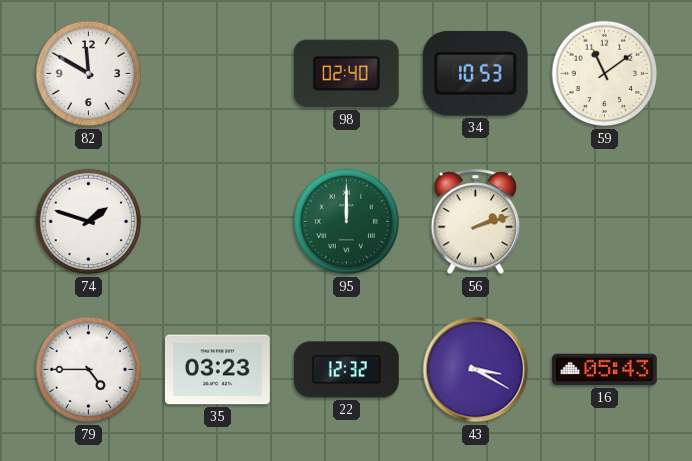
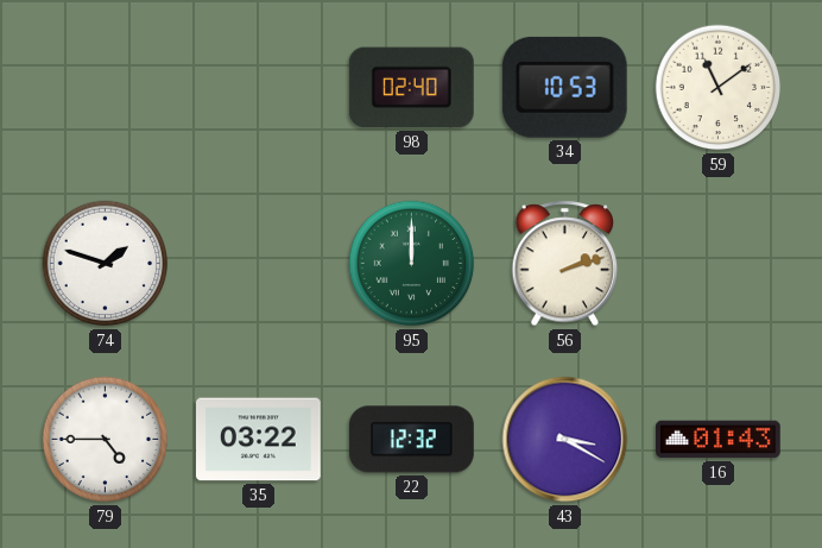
82: 11:50 -> none (89, 74)
35: 03:23 -> 03:22 (259, 440)
16: 05:43 -> 01:43 (719, 440)
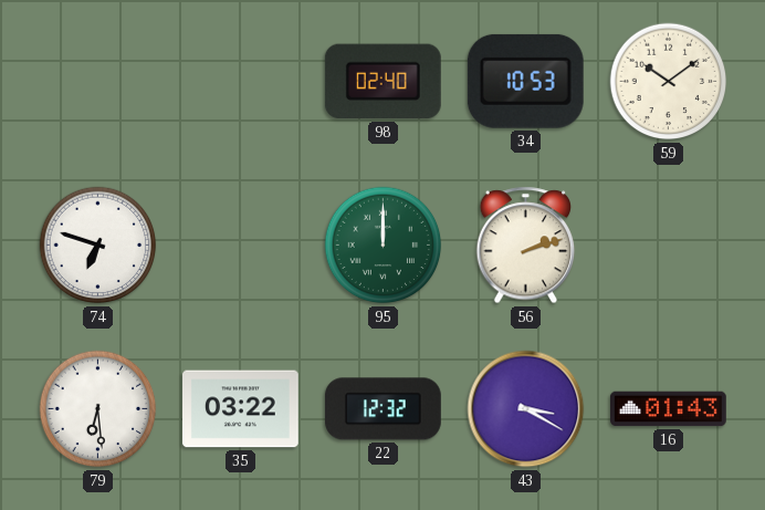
59: 11:09 -> 10:09 (669, 82)
74: 1:48 -> 6:48 (98, 246)
79: 4:45 -> 6:29 (98, 409)
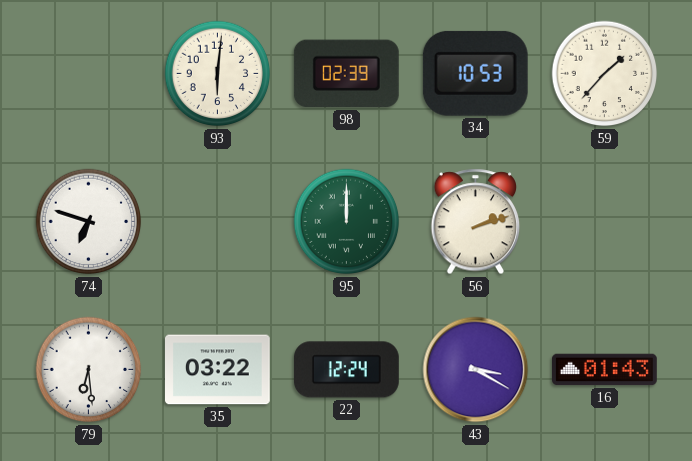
93: none -> 6:01 (218, 74)
98: 02:40 -> 02:39 (346, 74)
59: 10:09 -> 1:37 (605, 74)
22: 12:32 -> 12:24 (346, 370)
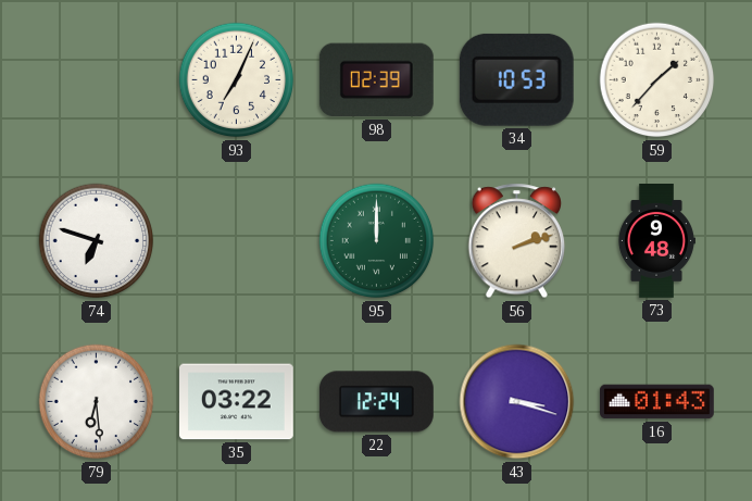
93: 6:01 -> 7:04 (237, 80)
73: none -> 9:48 (656, 241)
43: 3:20 -> 3:18 (517, 402)
